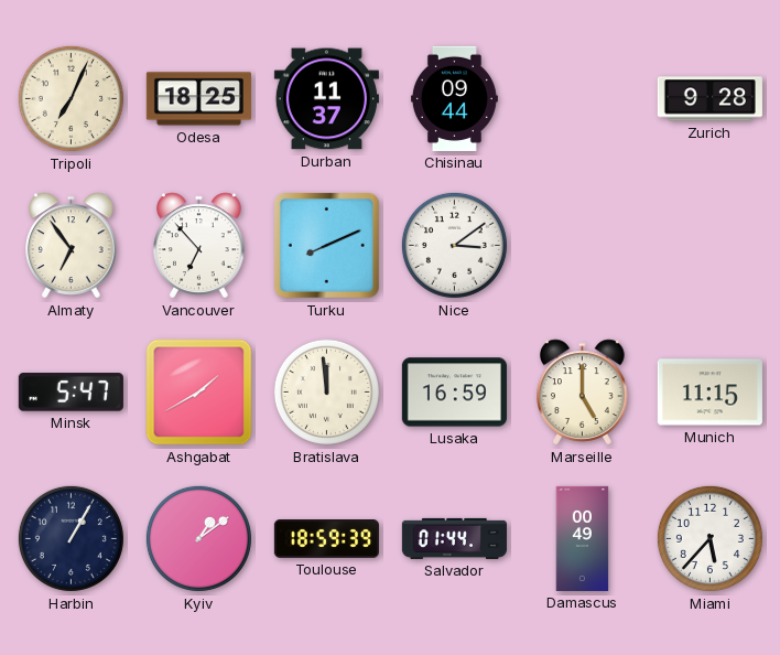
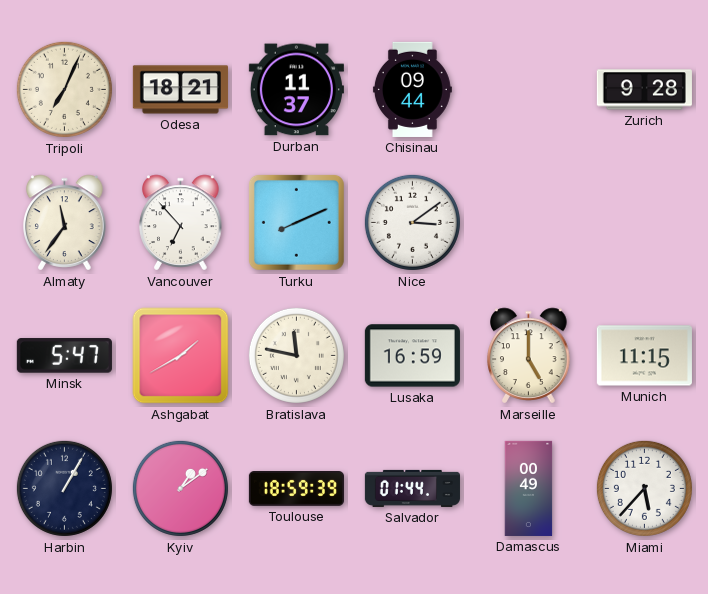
Odesa: 18:25 -> 18:21 (180, 90)
Almaty: 6:54 -> 11:36 (65, 223)
Bratislava: 11:59 -> 11:47 (296, 355)
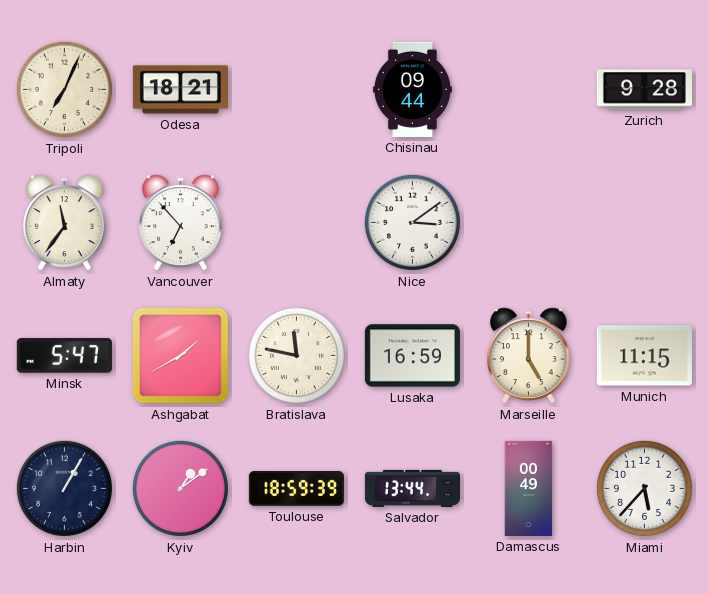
Durban: 11:37 -> none (296, 90)
Turku: 8:11 -> none (296, 222)
Salvador: 01:44 -> 13:44 (412, 488)
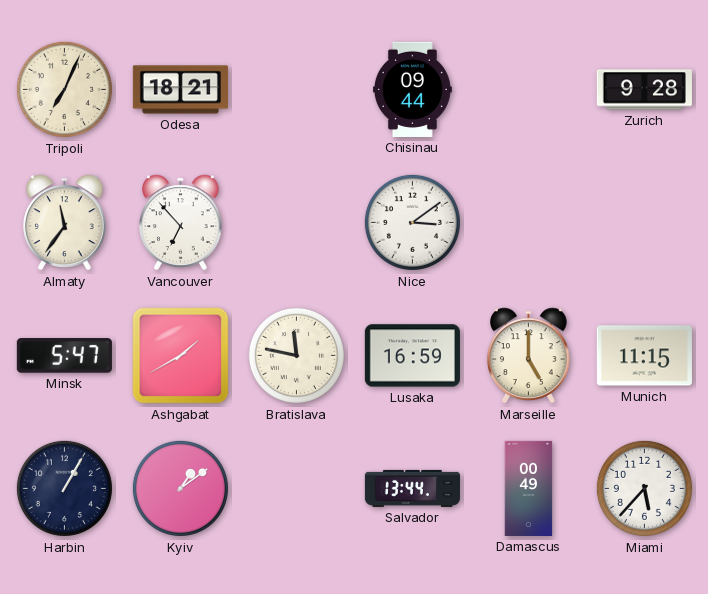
Toulouse: 18:59 -> none (296, 489)
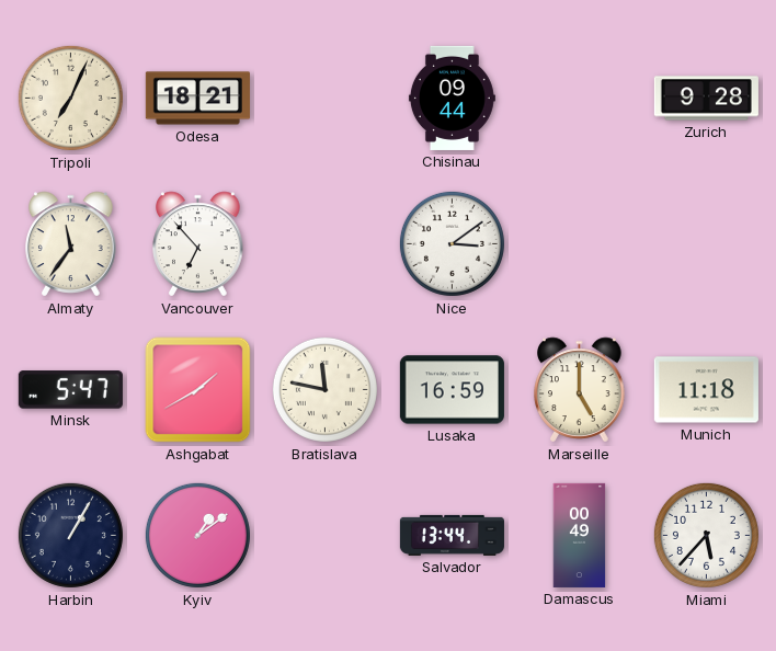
Munich: 11:15 -> 11:18 (706, 390)
